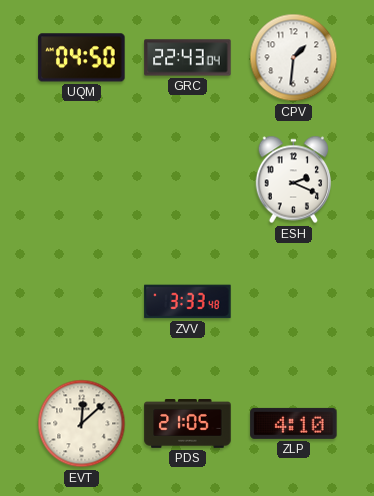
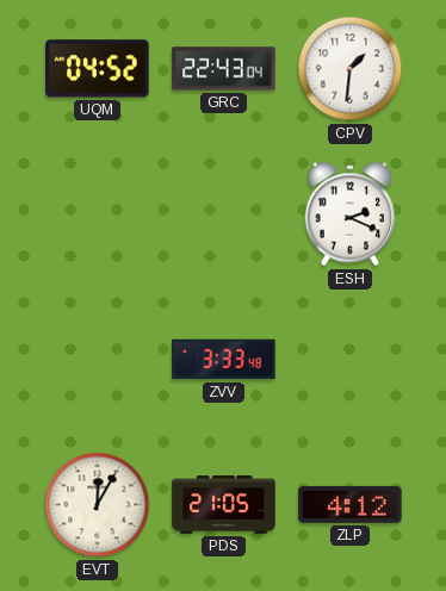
UQM: 04:50 -> 04:52 (98, 69)
EVT: 12:08 -> 12:05 (98, 505)
ZLP: 4:10 -> 4:12 (351, 504)
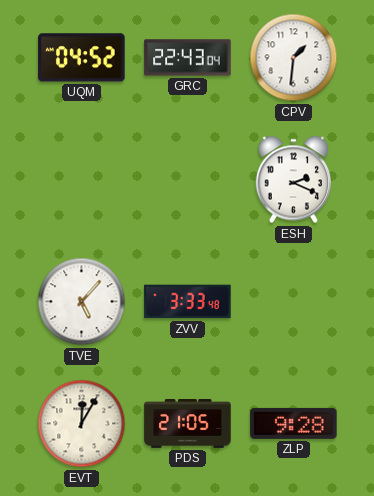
TVE: none -> 5:07 (82, 302)
ZLP: 4:12 -> 9:28 (294, 423)
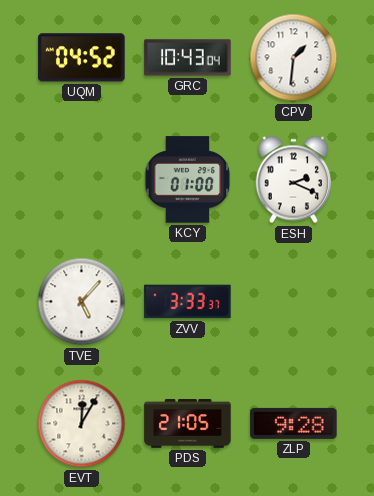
GRC: 22:43 -> 10:43 (188, 58)
KCY: none -> 01:00 (188, 180)
ZVV: 3:33:48 -> 3:33:37 (188, 302)
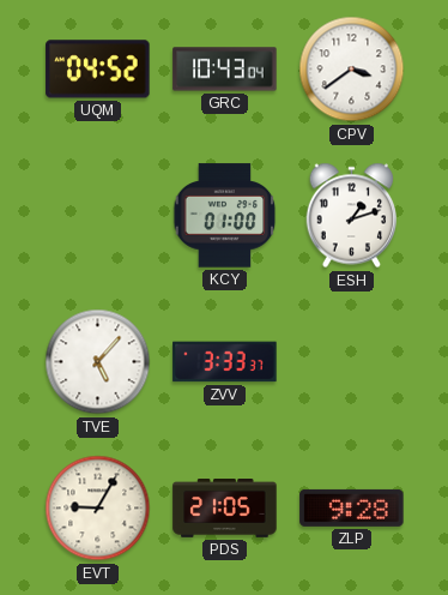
CPV: 1:31 -> 3:39 (352, 70)
ESH: 2:19 -> 1:12 (352, 216)
EVT: 12:05 -> 9:05 (98, 509)
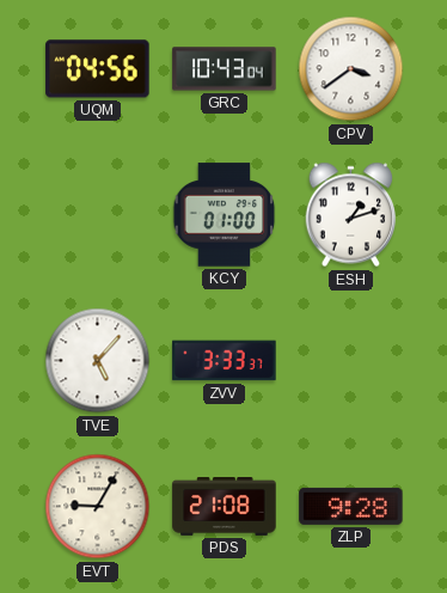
UQM: 04:52 -> 04:56 (98, 69)
PDS: 21:05 -> 21:08 (225, 507)
